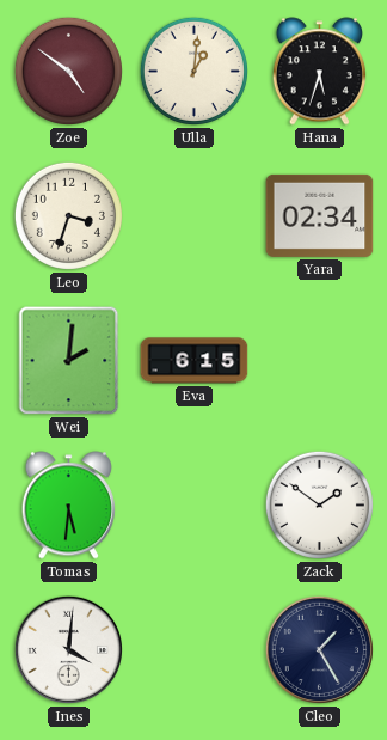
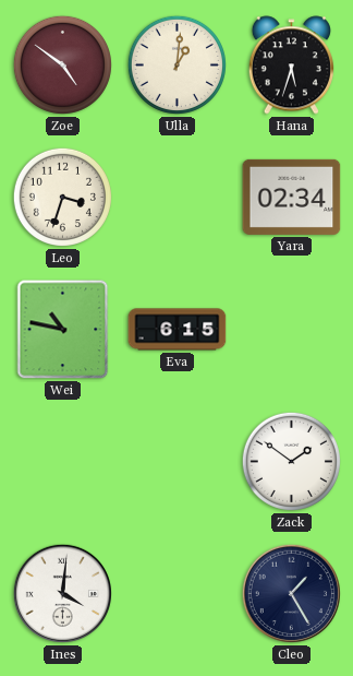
Wei: 2:01 -> 10:47 (63, 330)
Tomas: 5:31 -> none (68, 506)
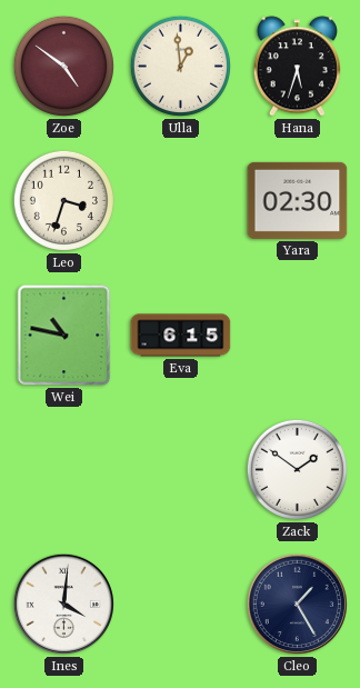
Ulla: 1:01 -> 12:59 (180, 66)
Yara: 02:34 -> 02:30 (298, 200)
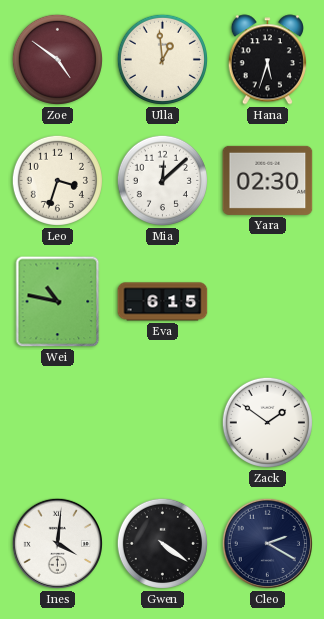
Mia: none -> 12:08 (162, 180)
Gwen: none -> 4:21 (162, 543)
Cleo: 1:25 -> 2:20 (267, 543)
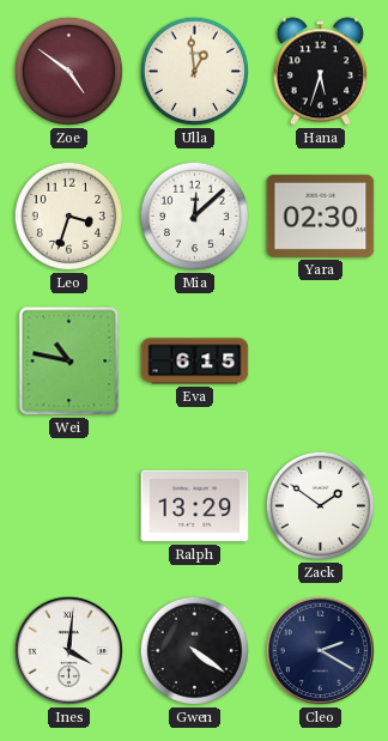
Ralph: none -> 13:29 (195, 506)
